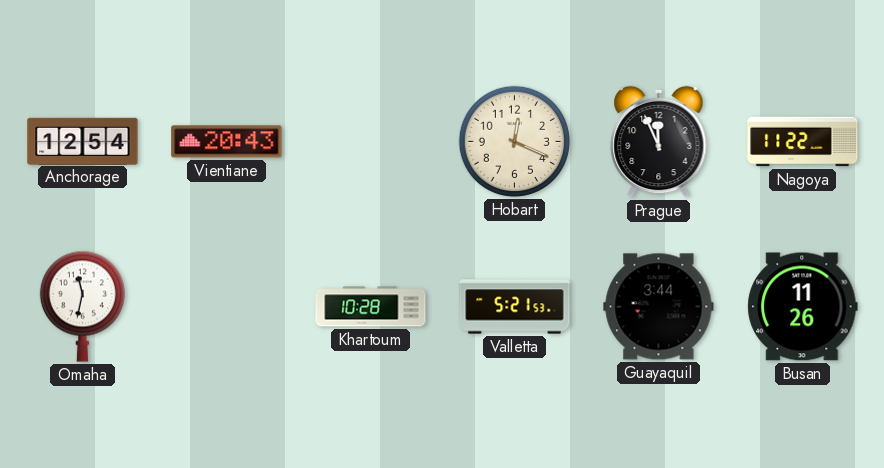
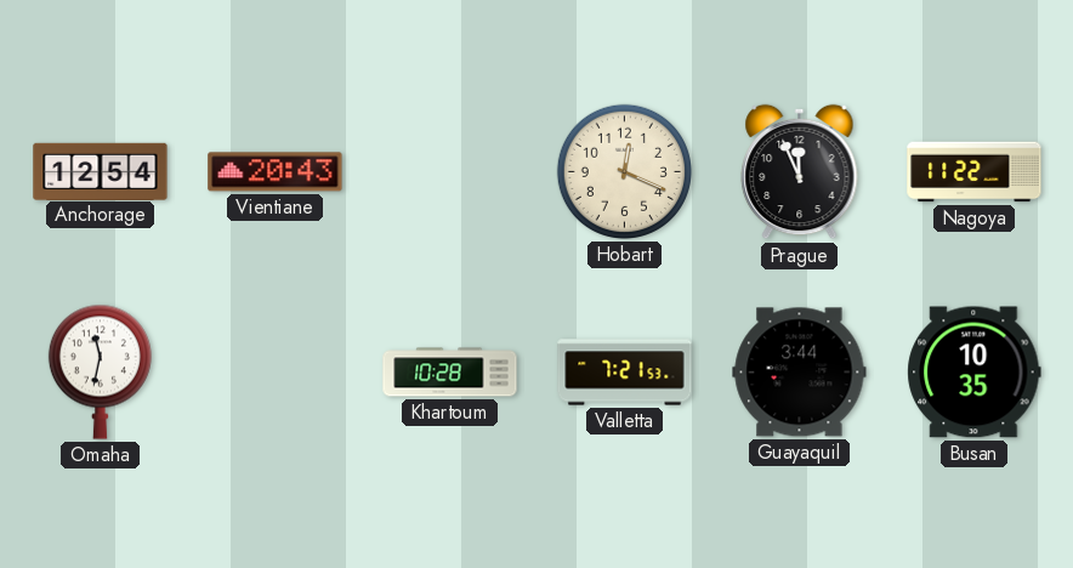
Valletta: 5:21 -> 7:21 (625, 373)
Busan: 11:26 -> 10:35 (975, 373)
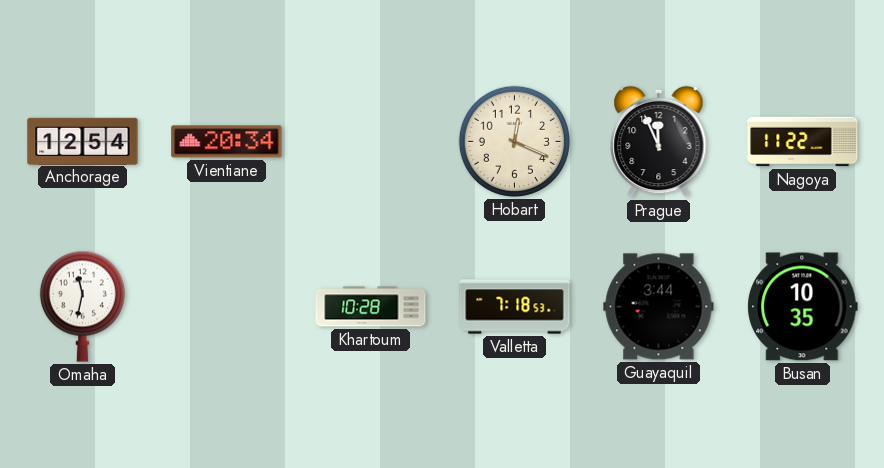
Vientiane: 20:43 -> 20:34 (227, 142)
Valletta: 7:21 -> 7:18 (515, 307)
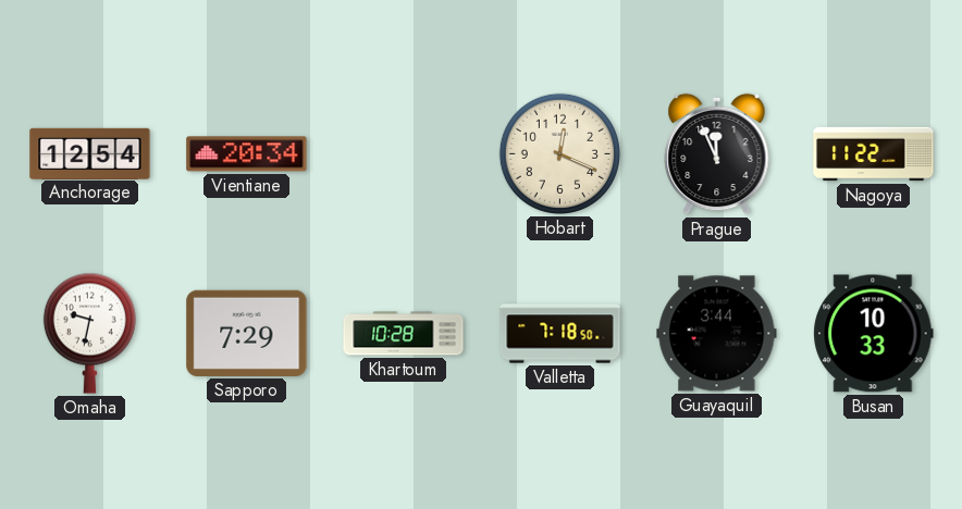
Omaha: 11:32 -> 9:32 (89, 333)
Sapporo: none -> 7:29 (247, 333)
Valletta: 7:18:53 -> 7:18:50 (560, 334)
Busan: 10:35 -> 10:33 (874, 334)
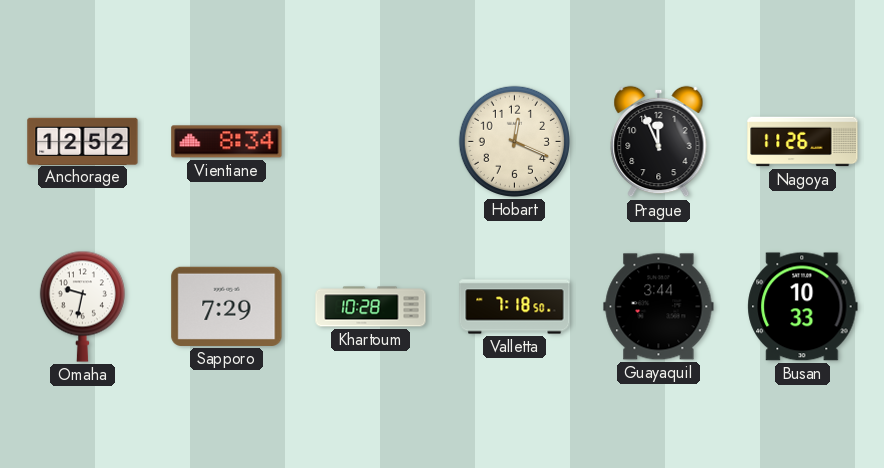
Anchorage: 12:54 -> 12:52 (83, 141)
Vientiane: 20:34 -> 8:34 (227, 142)
Nagoya: 11:22 -> 11:26 (803, 142)
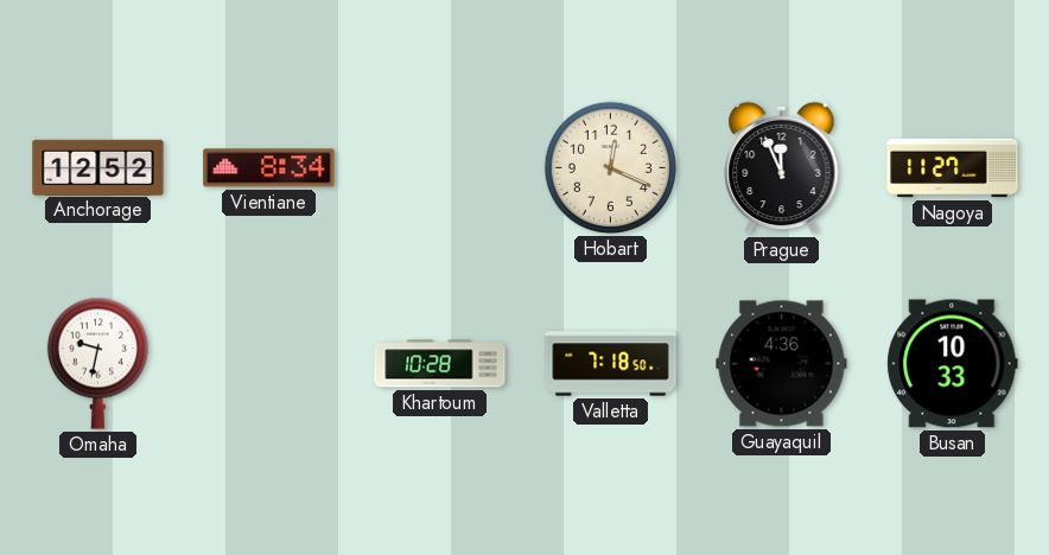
Nagoya: 11:26 -> 11:27 (953, 168)
Sapporo: 7:29 -> none (227, 306)
Guayaquil: 3:44 -> 4:36 (782, 364)
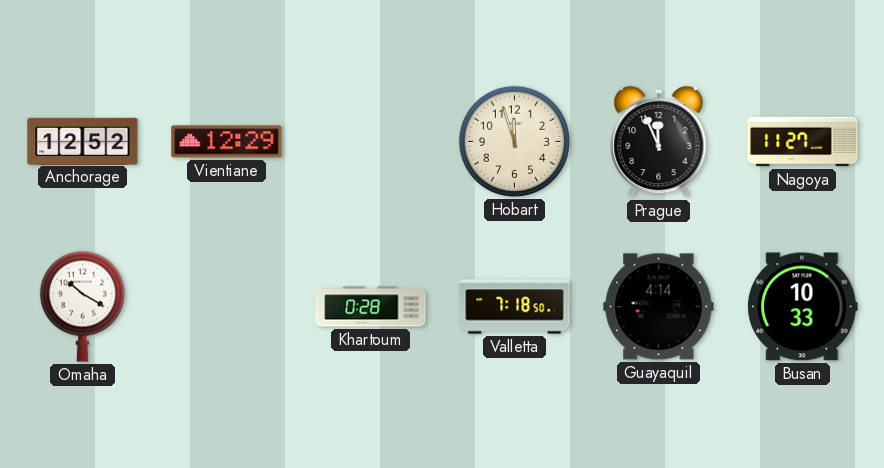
Vientiane: 8:34 -> 12:29 (227, 142)
Hobart: 12:19 -> 11:57 (514, 141)
Omaha: 9:32 -> 10:20 (82, 306)
Khartoum: 10:28 -> 0:28 (371, 307)
Guayaquil: 4:36 -> 4:14 (659, 307)
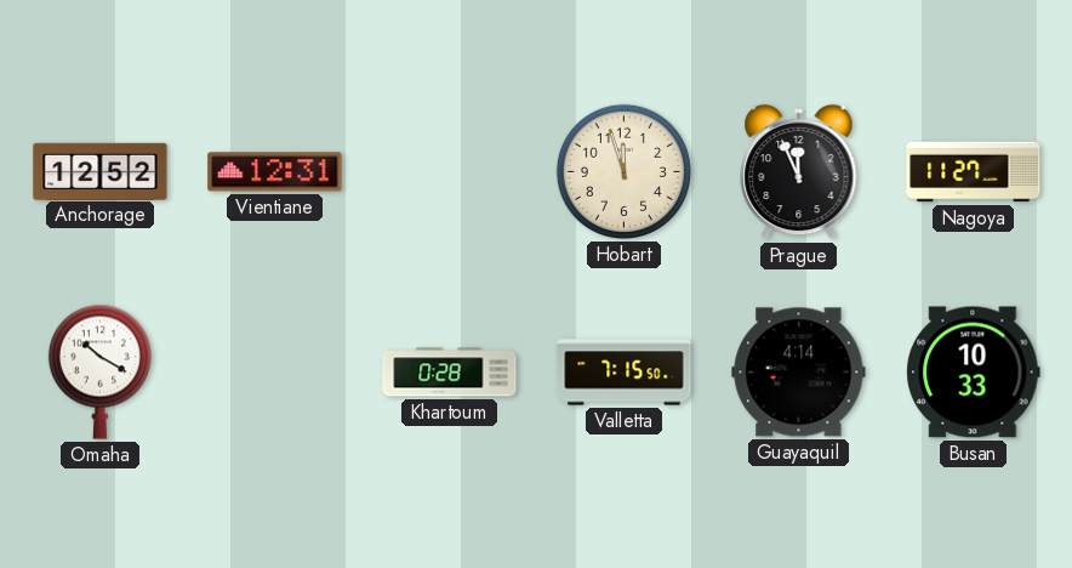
Vientiane: 12:29 -> 12:31 (275, 172)
Valletta: 7:18 -> 7:15 (625, 373)
